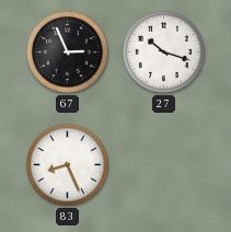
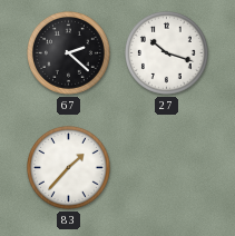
67: 2:56 -> 2:22 (69, 53)
83: 8:26 -> 1:37 (69, 168)
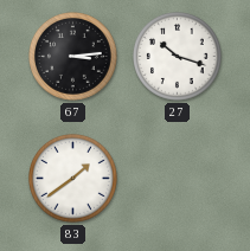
67: 2:22 -> 3:14 (73, 57)
83: 1:37 -> 1:39 (73, 179)
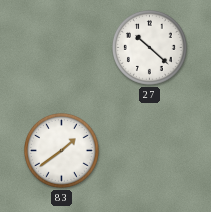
67: 3:14 -> none (73, 57)
27: 10:18 -> 10:22 (150, 48)
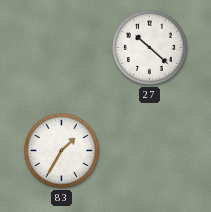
83: 1:39 -> 1:35 (62, 151)
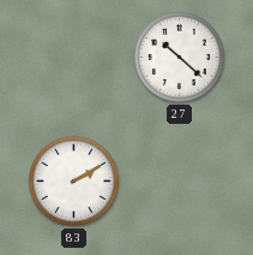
83: 1:35 -> 2:10 (74, 182)
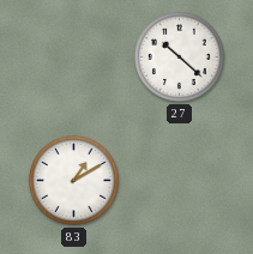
83: 2:10 -> 1:10 (74, 181)
